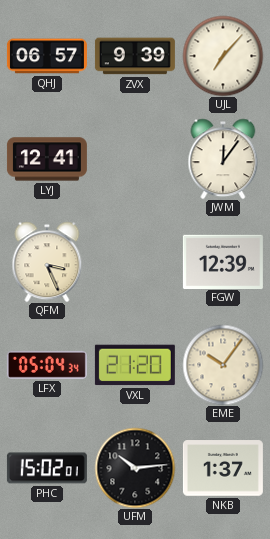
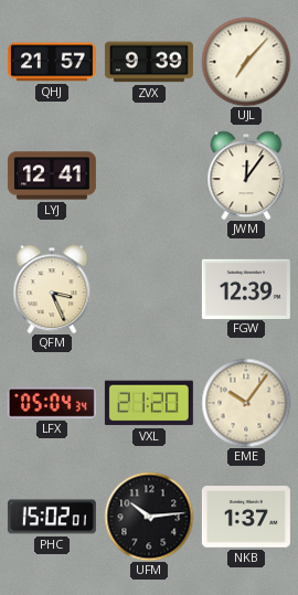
QHJ: 06:57 -> 21:57 (52, 62)
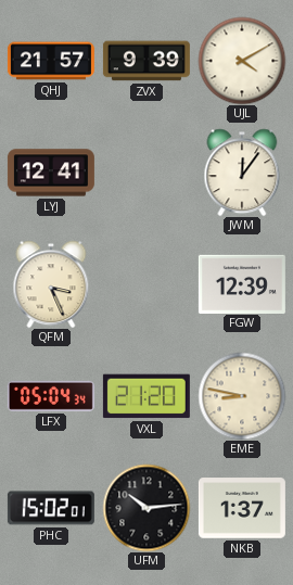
UJL: 7:07 -> 4:10 (242, 61)
EME: 10:06 -> 8:47 (242, 396)
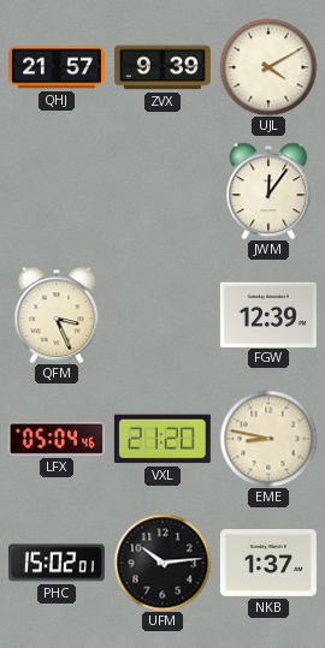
LYJ: 12:41 -> none (51, 173)
LFX: 05:04:34 -> 05:04:46 (57, 439)
